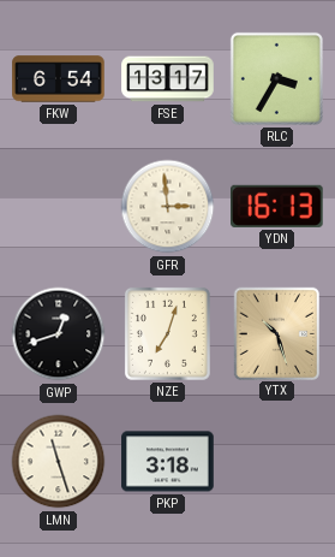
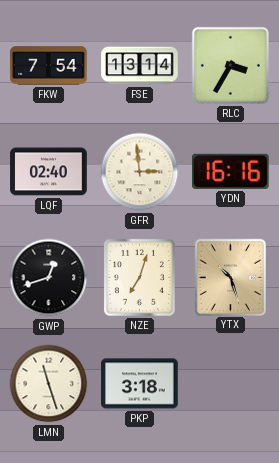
FKW: 6:54 -> 7:54 (49, 66)
FSE: 13:17 -> 13:14 (140, 66)
LQF: none -> 02:40 (49, 172)
YDN: 16:13 -> 16:16 (231, 171)
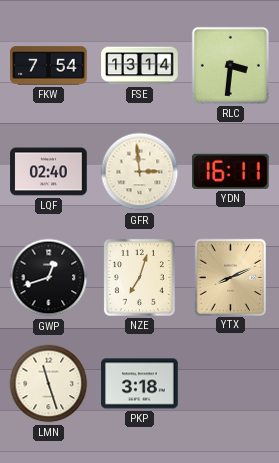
RLC: 3:35 -> 3:31 (230, 65)
YDN: 16:16 -> 16:11 (231, 171)
YTX: 10:27 -> 8:11 (230, 277)
